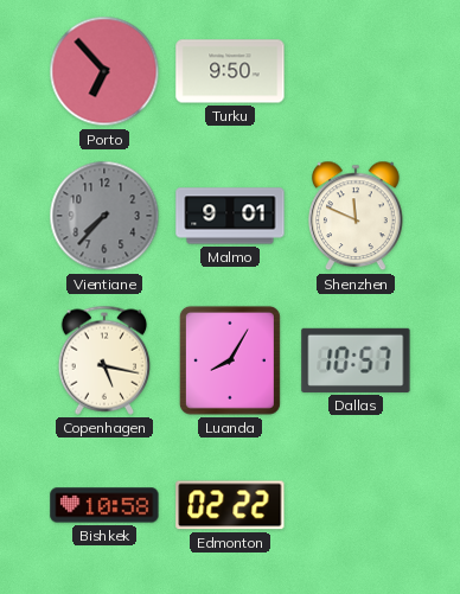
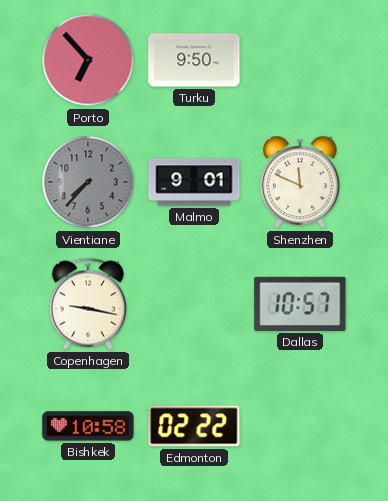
Copenhagen: 5:17 -> 9:17 (87, 304)
Luanda: 8:05 -> none (230, 360)
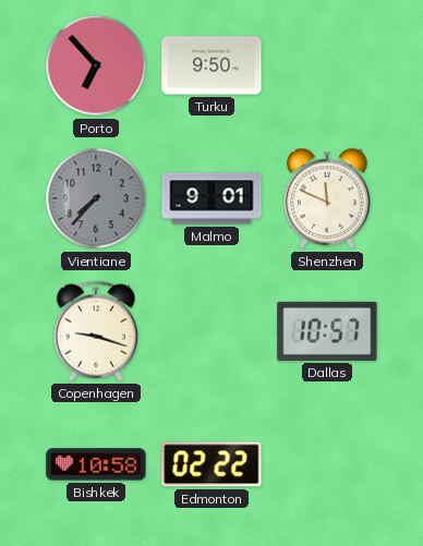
Copenhagen: 9:17 -> 9:18 (95, 331)
